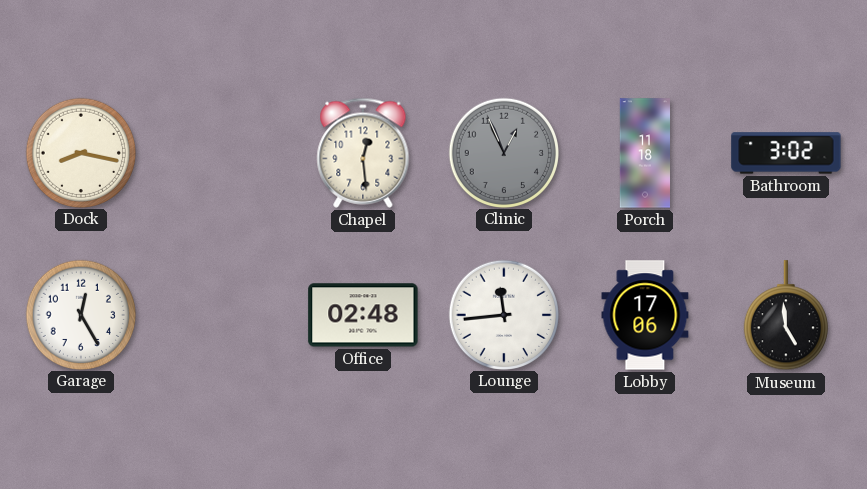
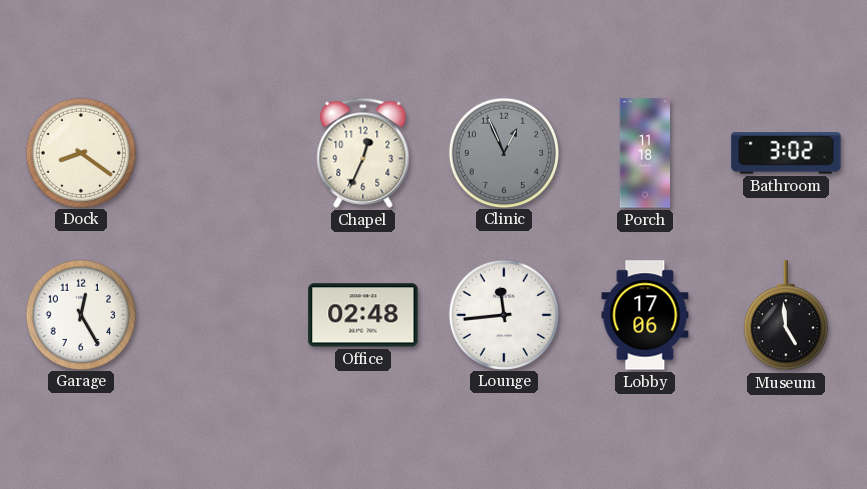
Dock: 8:17 -> 8:21 (80, 152)
Chapel: 12:29 -> 12:34 (363, 153)
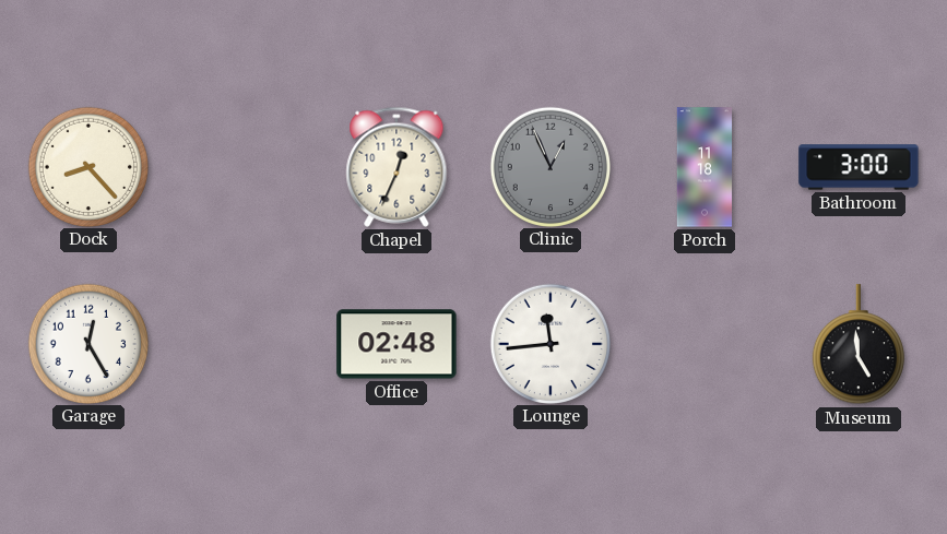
Dock: 8:21 -> 8:23 (87, 166)
Bathroom: 3:02 -> 3:00 (859, 167)
Lobby: 17:06 -> none (645, 315)
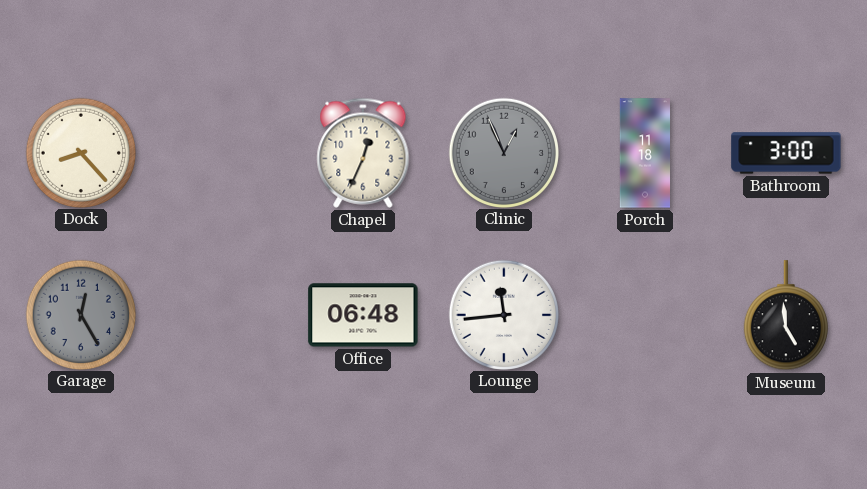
Garage dial: white -> grey (80, 314)
Office: 02:48 -> 06:48 (363, 315)
